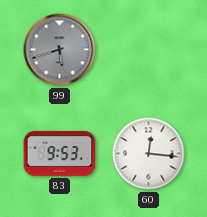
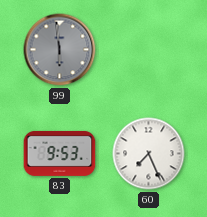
99: 5:42 -> 5:59 (60, 50)
60: 12:16 -> 7:26 (149, 154)
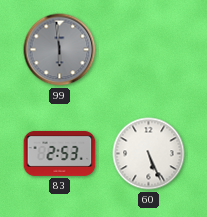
83: 9:53 -> 2:53 (60, 154)
60: 7:26 -> 5:26 (149, 154)
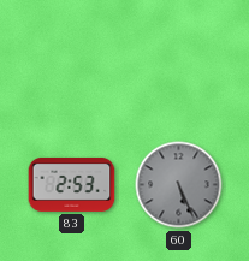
99: 5:59 -> none (60, 50)
60 dial: white -> grey (179, 185)
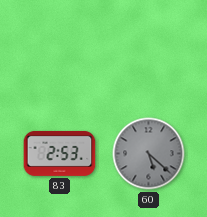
60: 5:26 -> 5:22 (149, 154)
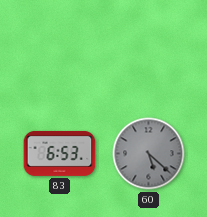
83: 2:53 -> 6:53 (60, 154)
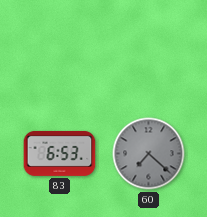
60: 5:22 -> 7:22 (149, 154)
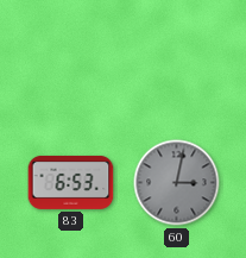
60: 7:22 -> 3:02 (177, 183)
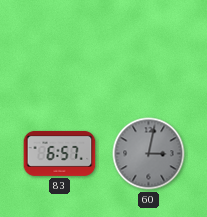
83: 6:53 -> 6:57 (60, 154)
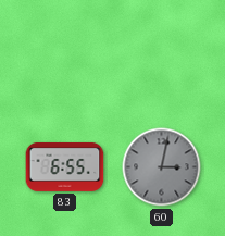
83: 6:57 -> 6:55 (65, 167)
